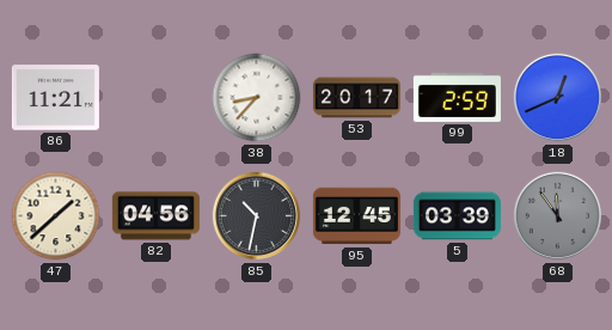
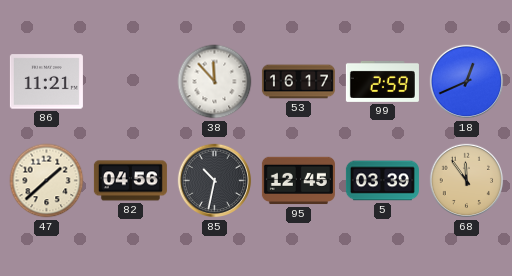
38: 8:37 -> 11:53 (215, 82)
53: 20:17 -> 16:17 (298, 82)
68 dial: grey -> champagne (467, 181)
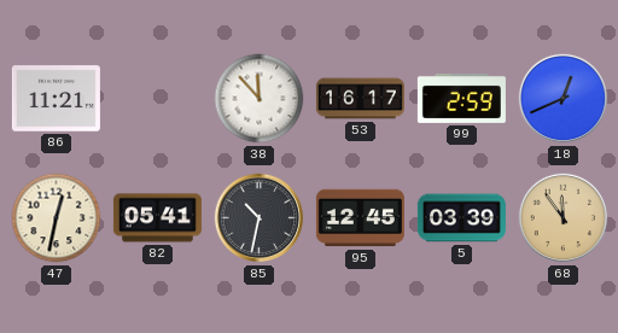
47: 1:38 -> 12:32 (57, 218)
82: 04:56 -> 05:41 (157, 218)
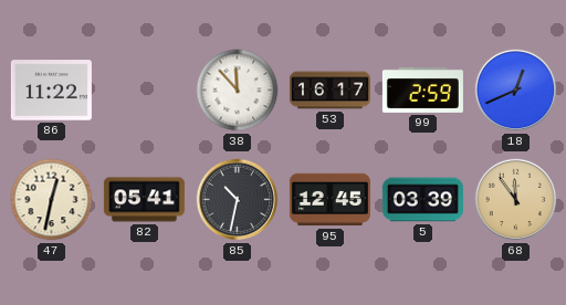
86: 11:21 -> 11:22 (51, 91)
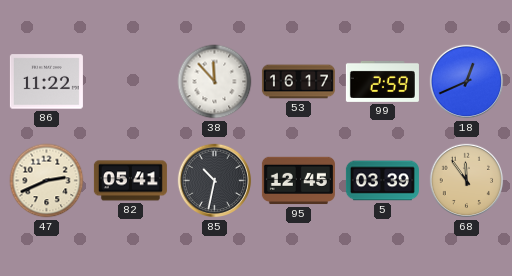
47: 12:32 -> 2:41 (47, 181)
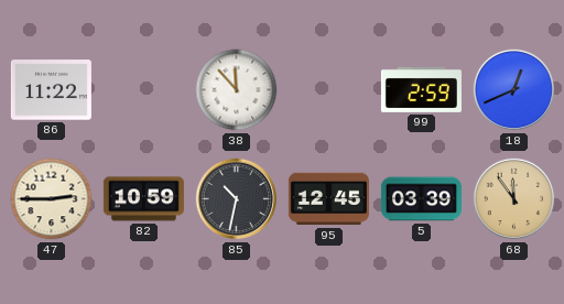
53: 16:17 -> none (298, 82)
47: 2:41 -> 2:45 (52, 199)
82: 05:41 -> 10:59 (143, 199)
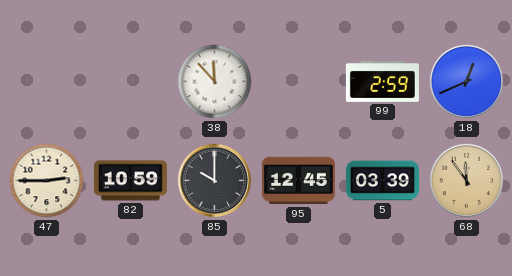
86: 11:22 -> none (51, 90)
85: 10:32 -> 10:00 (215, 181)
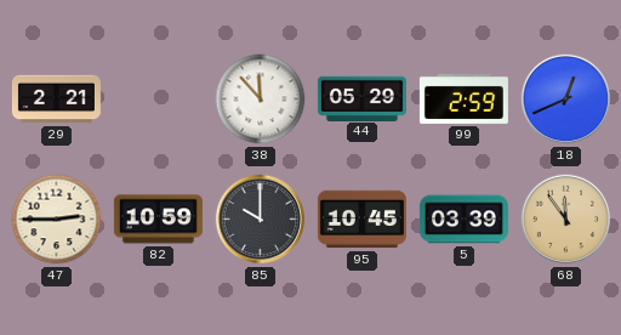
29: none -> 2:21 (56, 100)
44: none -> 05:29 (361, 98)
95: 12:45 -> 10:45 (361, 220)
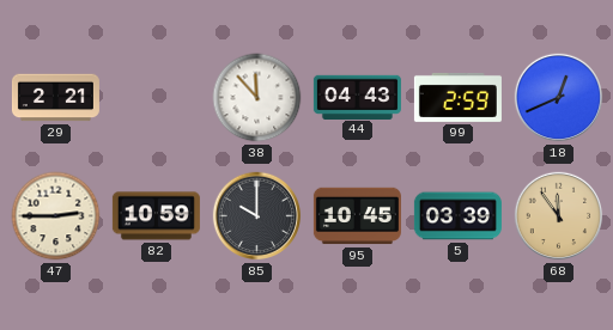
44: 05:29 -> 04:43 (357, 97)
